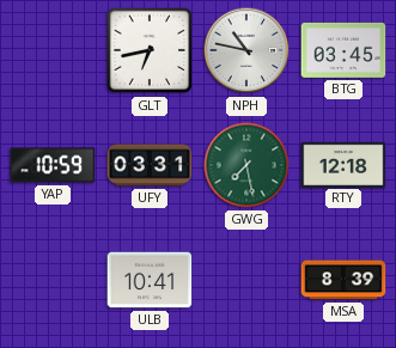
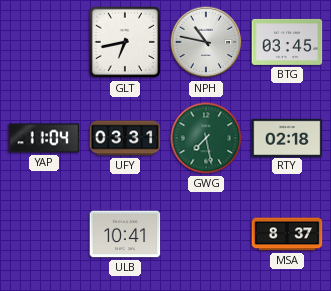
YAP: 10:59 -> 11:04 (44, 138)
RTY: 12:18 -> 02:18 (287, 137)
MSA: 8:39 -> 8:37 (287, 234)
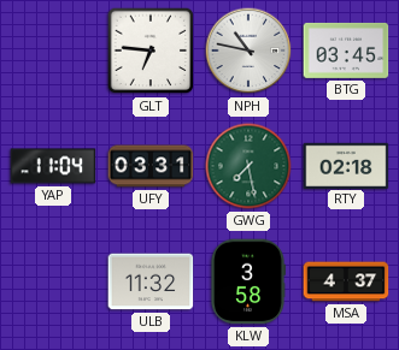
GLT: 6:43 -> 6:46 (151, 51)
ULB: 10:41 -> 11:32 (151, 281)
KLW: none -> 3:58 (248, 281)
MSA: 8:37 -> 4:37 (346, 281)
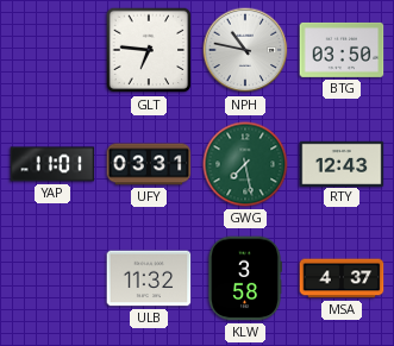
BTG: 03:45 -> 03:50 (342, 50)
YAP: 11:04 -> 11:01 (52, 164)
RTY: 02:18 -> 12:43 (342, 163)
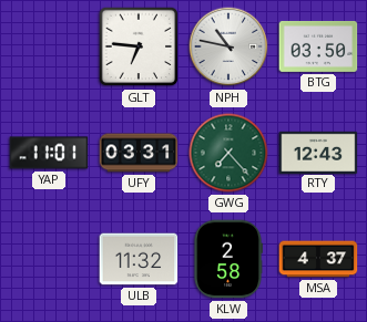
GWG: 7:28 -> 7:23 (228, 153)
KLW: 3:58 -> 2:58 (228, 259)
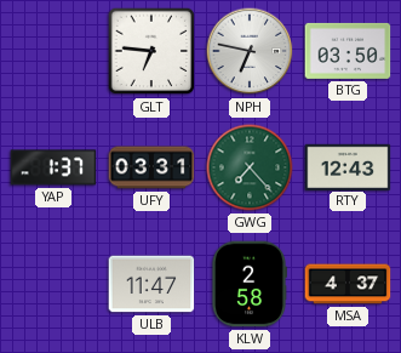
NPH: 10:47 -> 6:47 (250, 51)
YAP: 11:01 -> 1:37 (53, 167)
ULB: 11:32 -> 11:47 (151, 284)
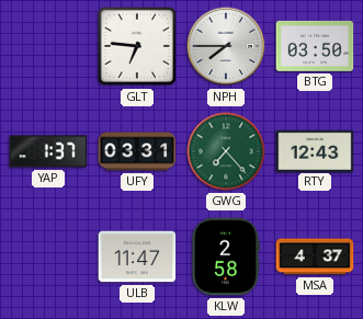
NPH: 6:47 -> 7:45 (226, 46)
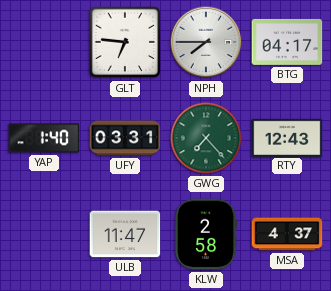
BTG: 03:50 -> 04:17 (287, 42)
YAP: 1:37 -> 1:40 (44, 138)
